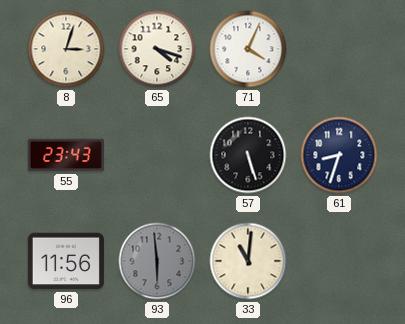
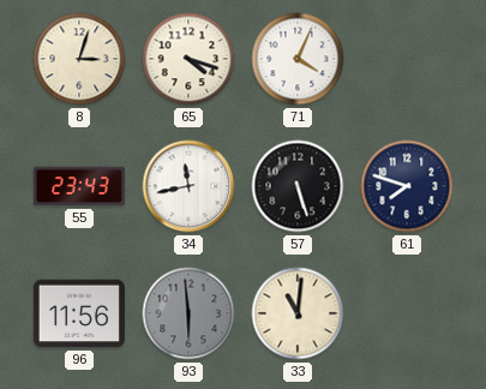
34: none -> 11:43 (188, 186)
61: 8:33 -> 7:48 (407, 186)
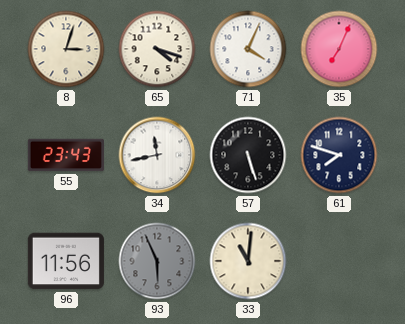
35: none -> 7:04 (339, 49)
93: 5:59 -> 5:56 (157, 261)
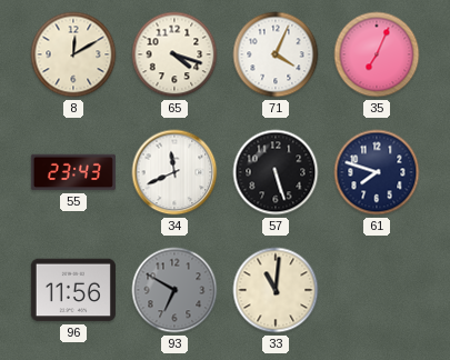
8: 3:03 -> 12:10 (73, 54)
34: 11:43 -> 11:41 (174, 172)
93: 5:56 -> 6:50 (174, 290)
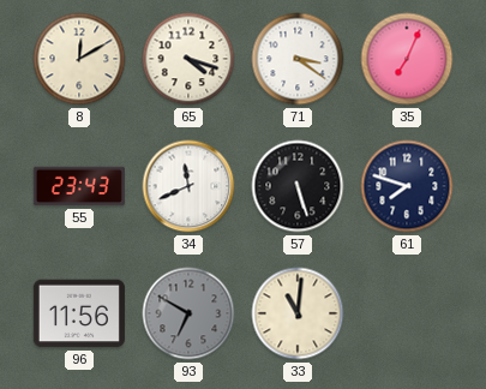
71: 4:04 -> 3:21 (298, 59)
